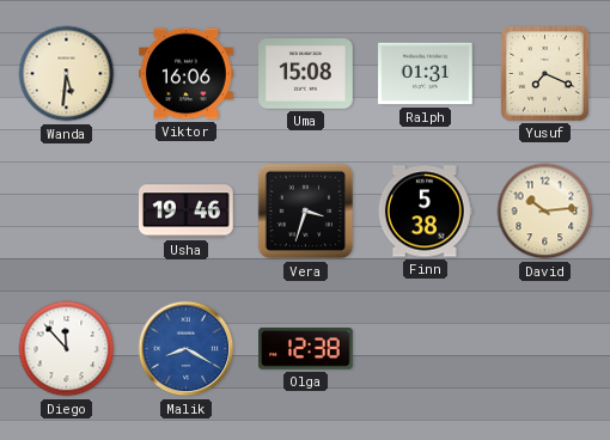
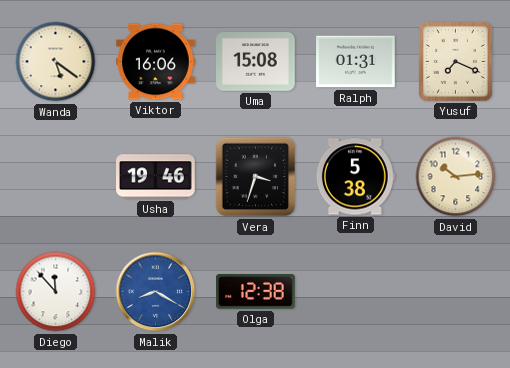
Wanda: 5:31 -> 5:21 (56, 62)
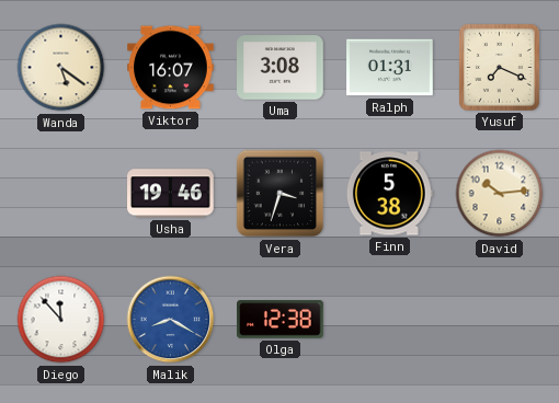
Viktor: 16:06 -> 16:07 (171, 68)
Uma: 15:08 -> 3:08 (281, 68)
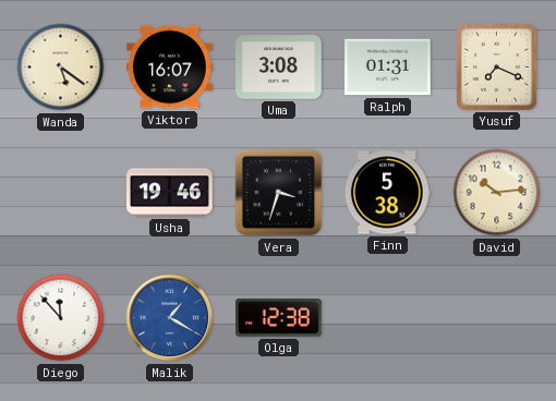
Malik: 8:20 -> 1:20 (170, 318)
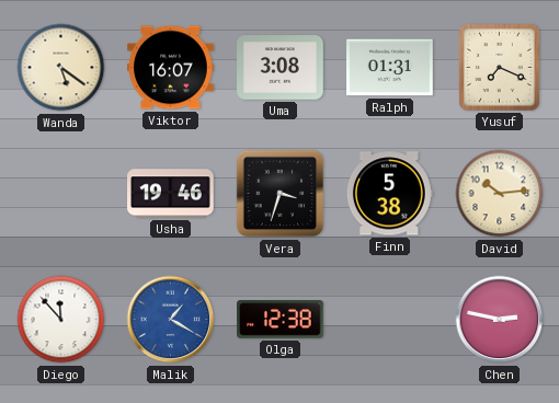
Chen: none -> 2:47 (500, 320)
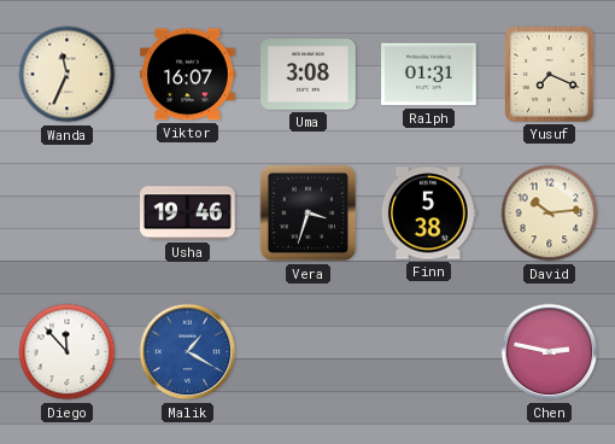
Wanda: 5:21 -> 11:34 (68, 75)
Olga: 12:38 -> none (281, 320)
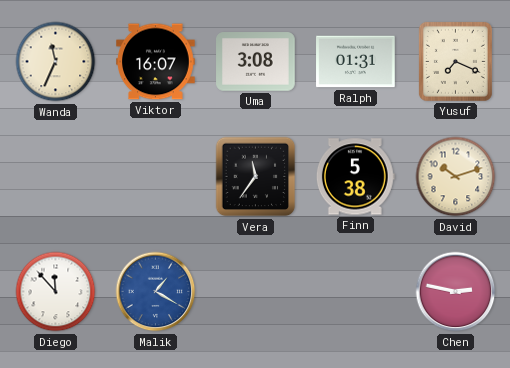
Usha: 19:46 -> none (188, 214)
Vera: 3:33 -> 11:36 (256, 177)
David: 10:14 -> 10:12 (456, 177)
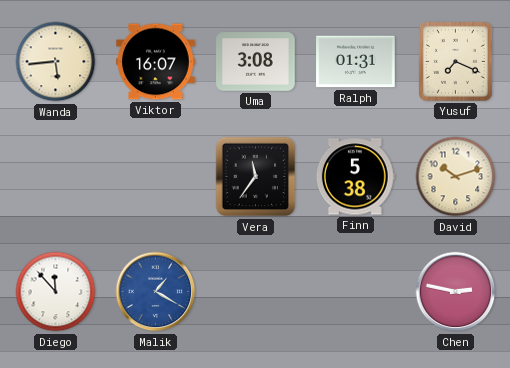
Wanda: 11:34 -> 5:44 (56, 62)
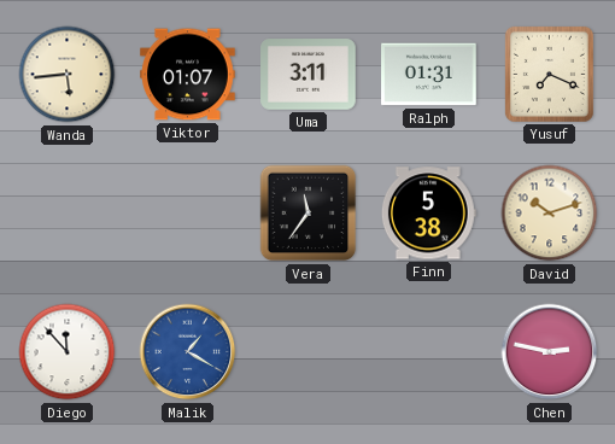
Viktor: 16:07 -> 01:07 (188, 75)
Uma: 3:08 -> 3:11 (309, 75)
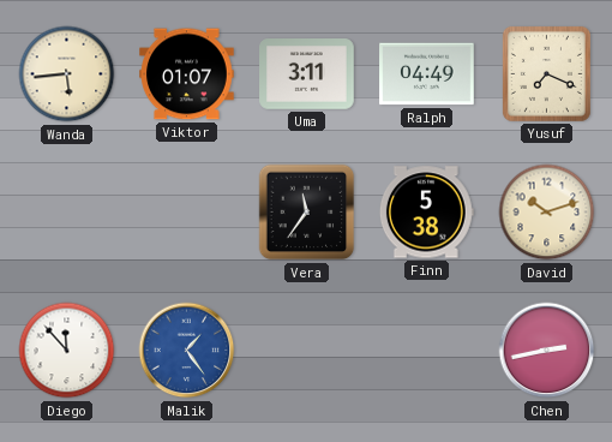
Ralph: 01:31 -> 04:49 (427, 74)
Malik: 1:20 -> 1:24 (187, 351)
Chen: 2:47 -> 2:43 (547, 351)
